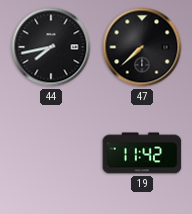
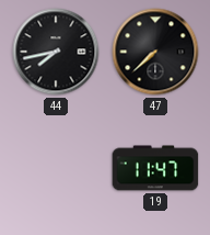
19: 11:42 -> 11:47 (155, 168)
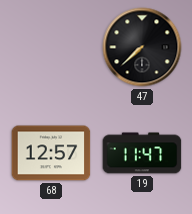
44: 7:43 -> none (56, 52)
68: none -> 12:57 (51, 153)
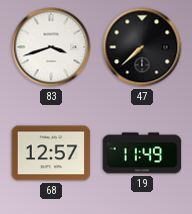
83: none -> 3:42 (51, 47)
19: 11:47 -> 11:49 (142, 153)
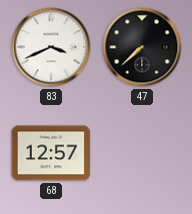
83: 3:42 -> 3:41 (51, 47)
19: 11:49 -> none (142, 153)
